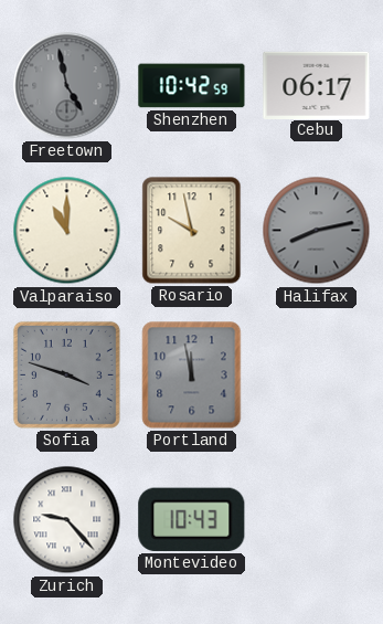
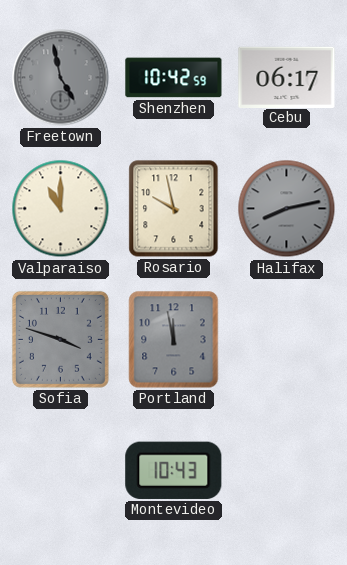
Zurich: 9:23 -> none (67, 520)
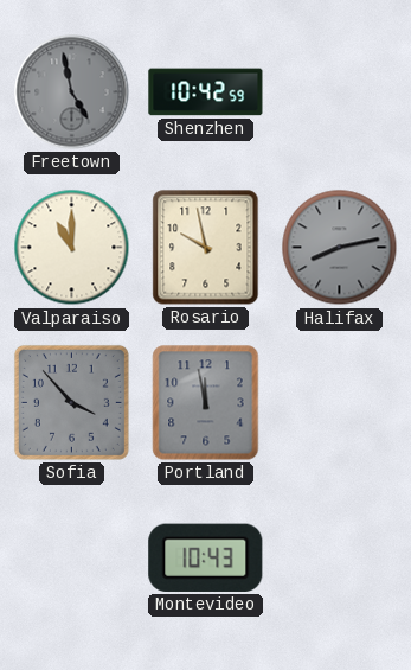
Cebu: 06:17 -> none (287, 77)
Sofia: 3:48 -> 3:53 (71, 402)
